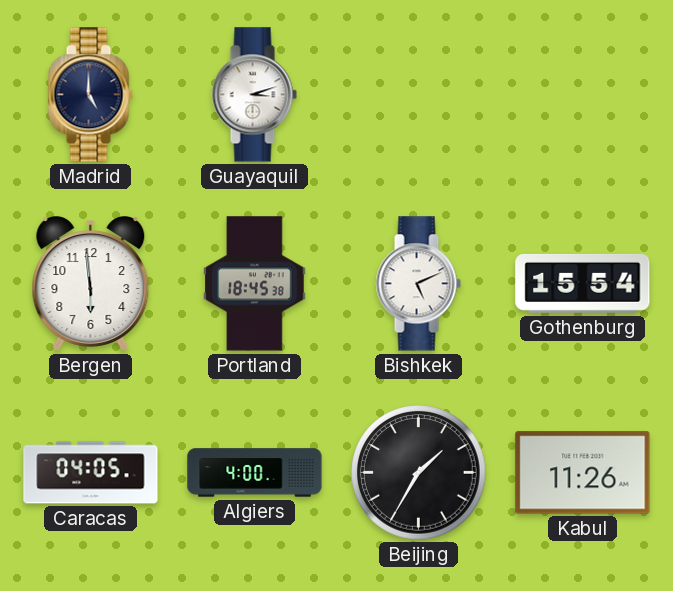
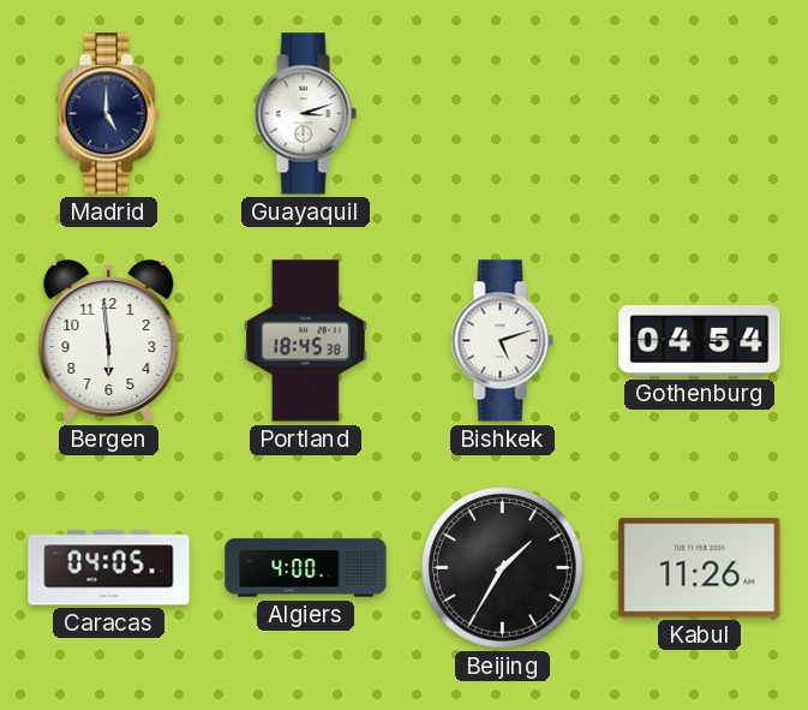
Bishkek: 5:11 -> 5:12 (502, 341)
Gothenburg: 15:54 -> 04:54 (700, 340)
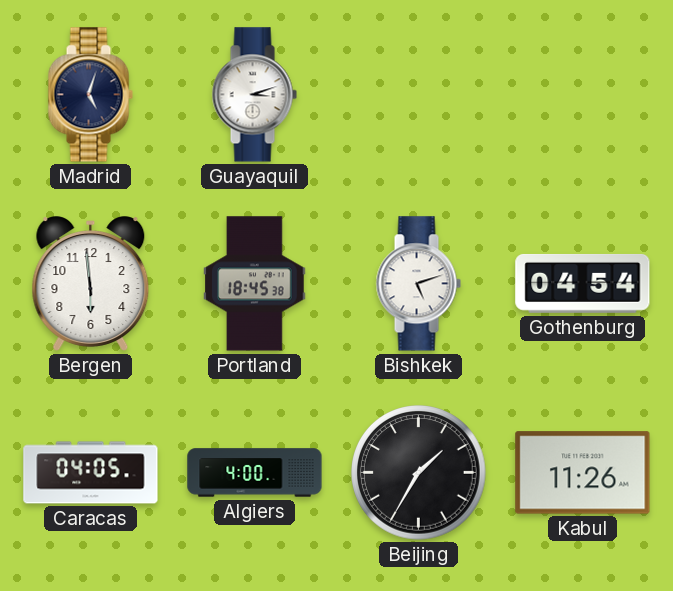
Madrid: 5:00 -> 5:03 (90, 95)
